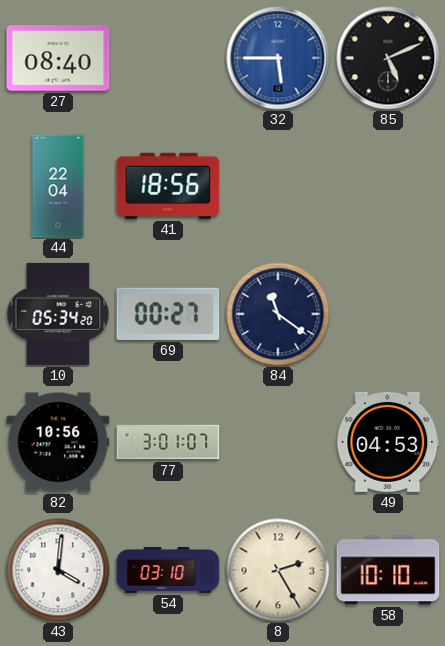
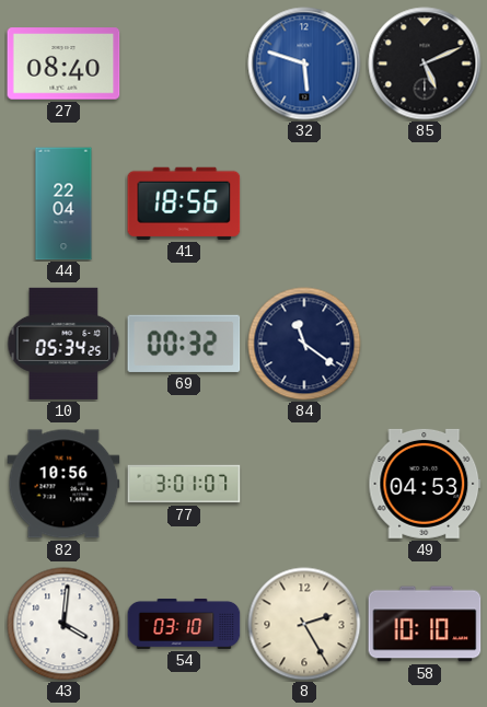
32: 5:45 -> 5:48 (304, 63)
10: 05:34:20 -> 05:34:25 (63, 344)
69: 00:27 -> 00:32 (184, 344)
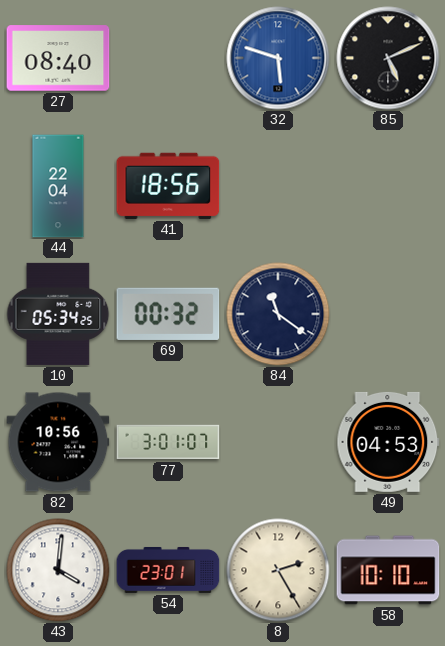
54: 03:10 -> 23:01 (168, 570)
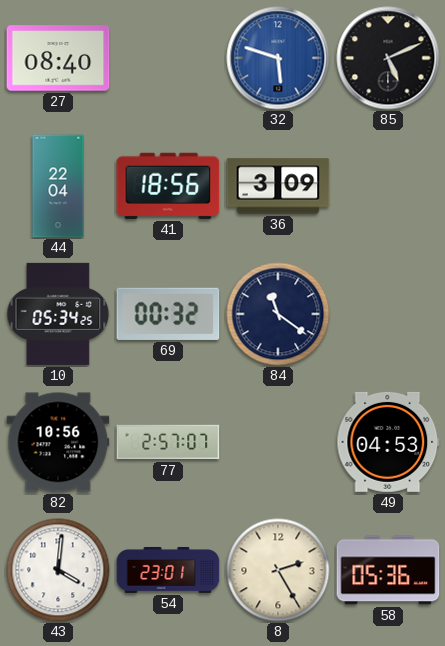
36: none -> 3:09 (278, 186)
77: 3:01 -> 2:57 (168, 442)
58: 10:10 -> 05:36 (388, 570)
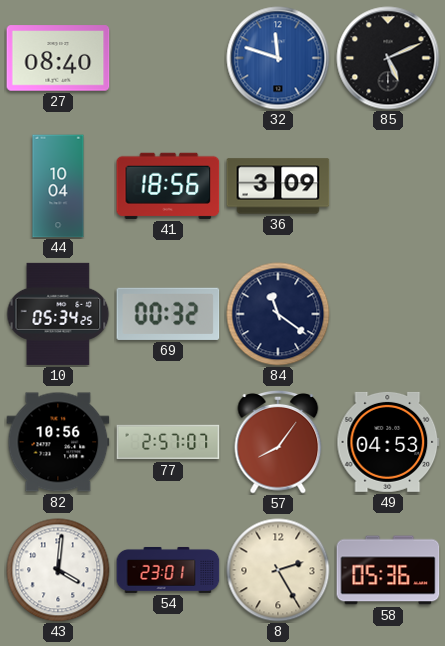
32: 5:48 -> 11:48 (278, 58)
44: 22:04 -> 10:04 (58, 186)
57: none -> 8:06 (278, 442)
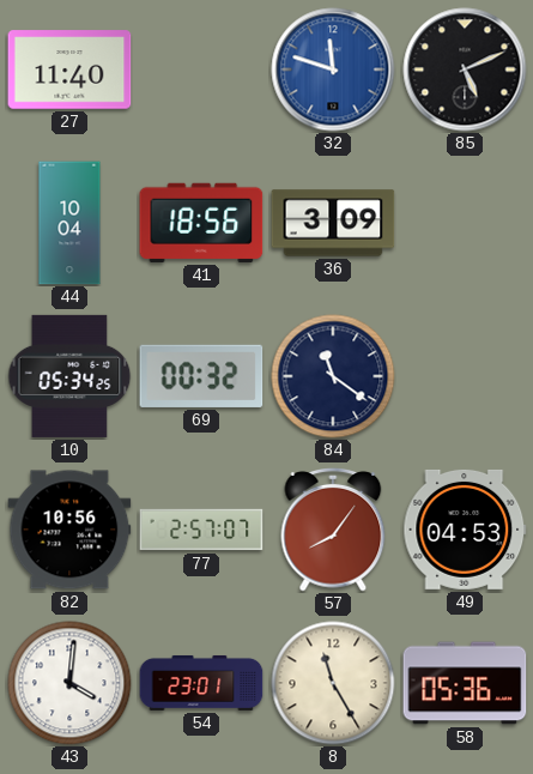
27: 08:40 -> 11:40 (69, 69)
8: 2:25 -> 11:25 (333, 683)
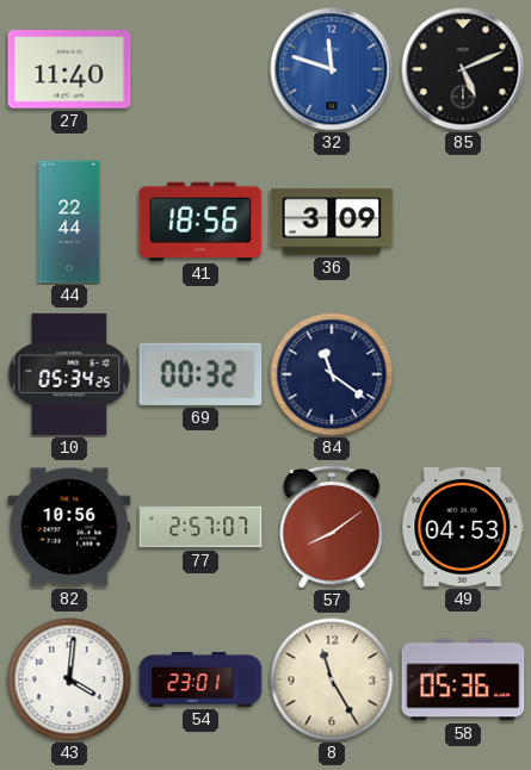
44: 10:04 -> 22:44 (69, 222)
57: 8:06 -> 8:09 (332, 527)
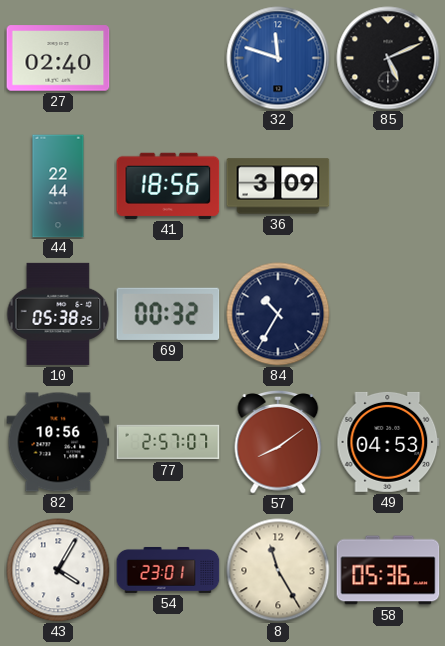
27: 11:40 -> 02:40 (58, 58)
10: 05:34 -> 05:38 (58, 314)
84: 11:21 -> 10:35 (278, 314)
43: 4:01 -> 4:05 (58, 570)
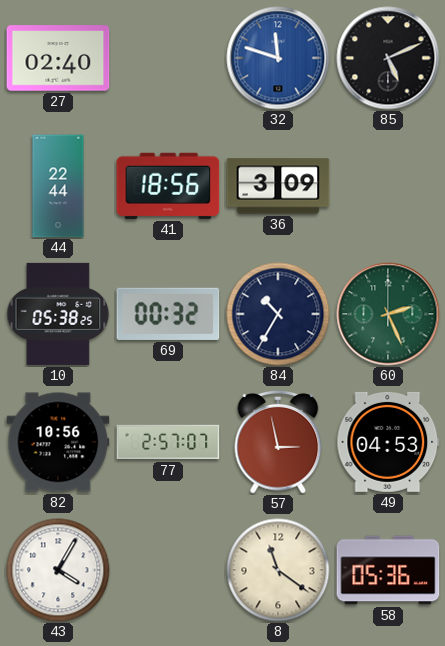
60: none -> 2:26 (388, 314)
57: 8:09 -> 2:58 (278, 442)
54: 23:01 -> none (168, 570)
8: 11:25 -> 11:21 (278, 570)
